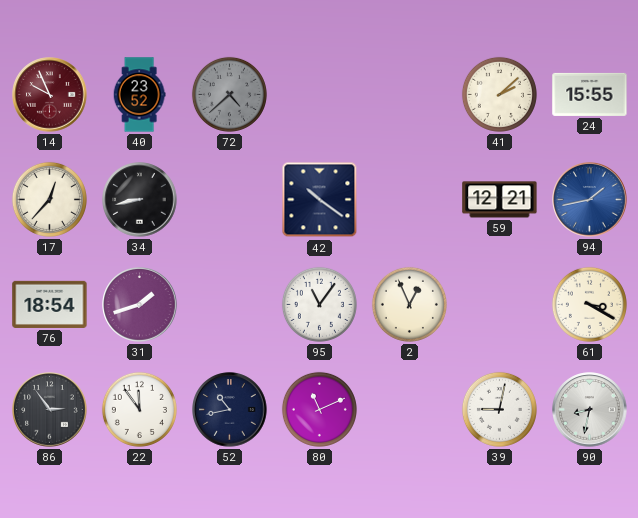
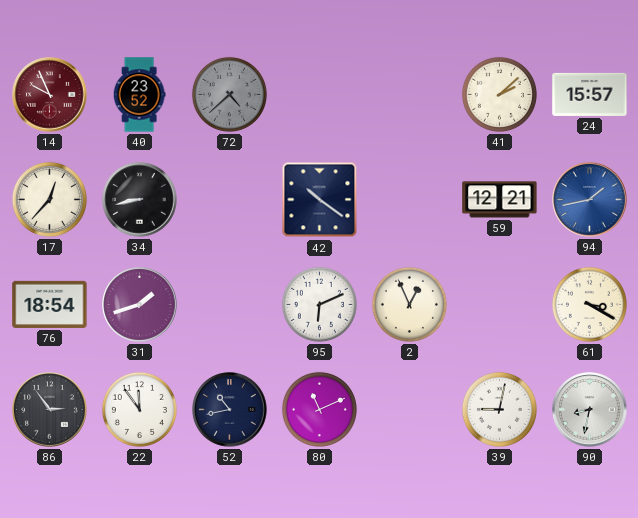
24: 15:55 -> 15:57 (590, 94)
95: 11:06 -> 6:11 (319, 304)
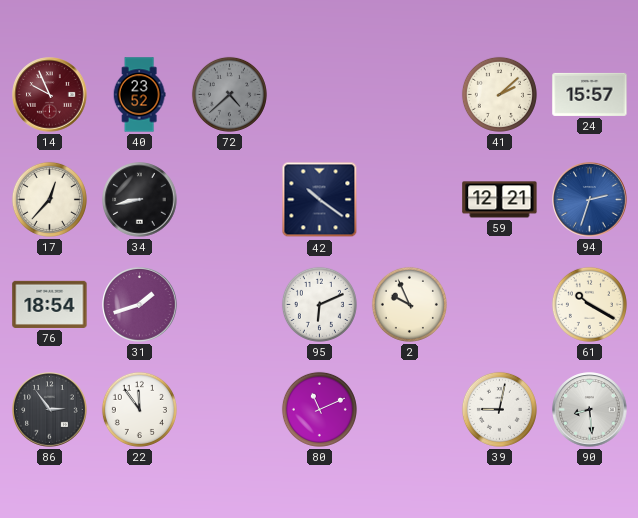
94: 1:43 -> 2:33 (590, 200)
2: 12:56 -> 9:56 (409, 304)
61: 3:20 -> 10:20 (589, 304)
52: 10:43 -> none (230, 410)
90: 8:32 -> 8:29 (590, 410)
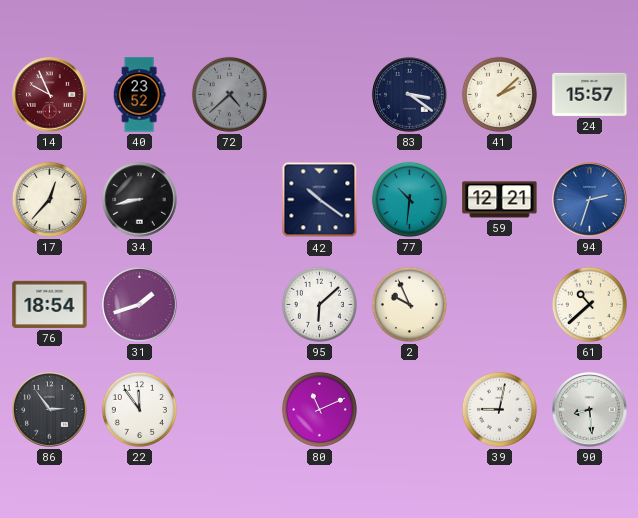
83: none -> 3:21 (410, 95)
77: none -> 10:31 (409, 199)
95: 6:11 -> 6:08 (319, 304)
61: 10:20 -> 10:38 (589, 304)
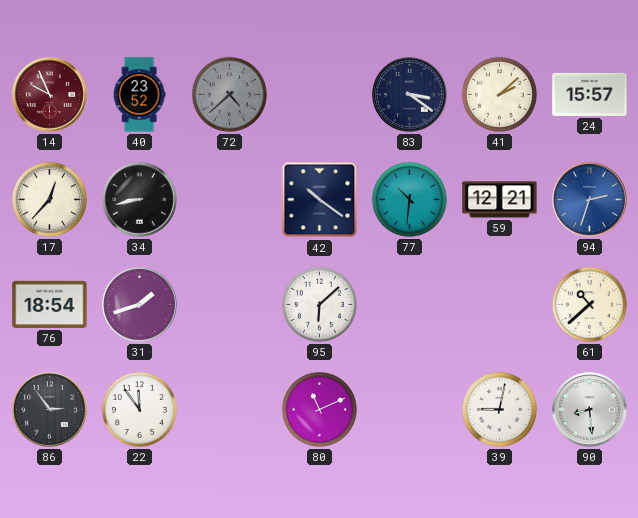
2: 9:56 -> none (409, 304)
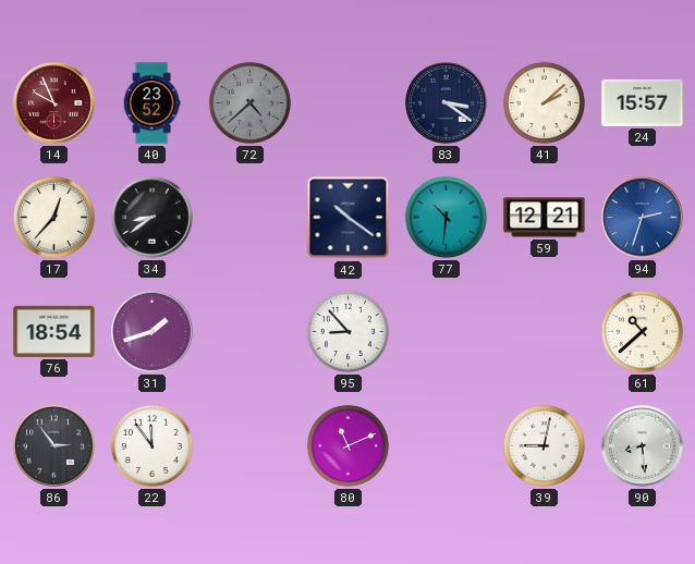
34: 8:43 -> 8:39 (153, 218)
95: 6:08 -> 8:53 (347, 331)
